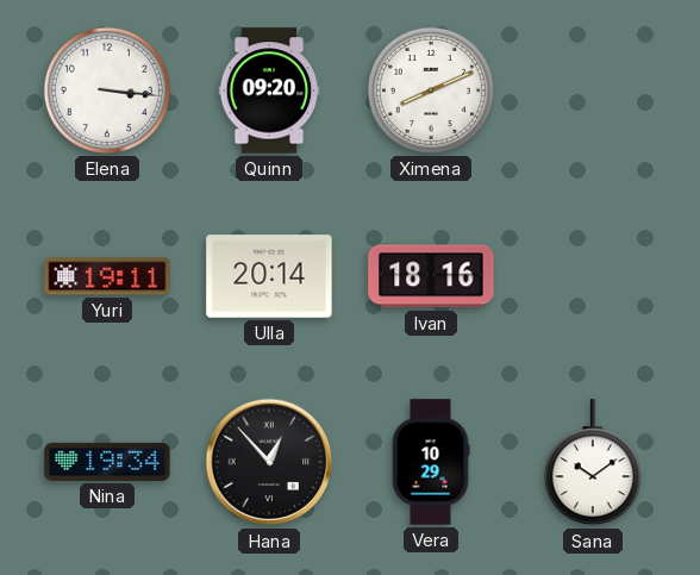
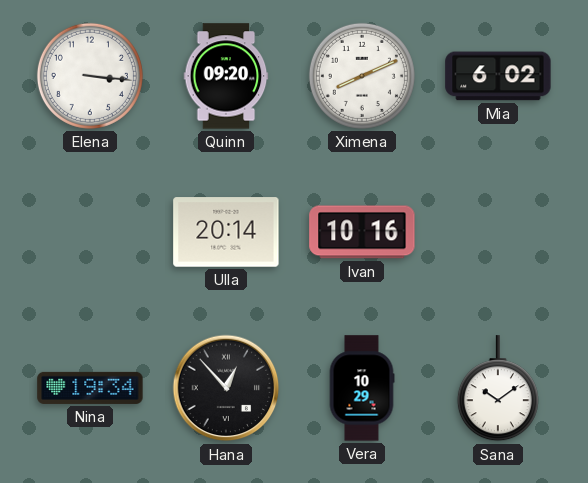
Mia: none -> 6:02 (498, 76)
Yuri: 19:11 -> none (107, 276)
Ivan: 18:16 -> 10:16 (362, 232)
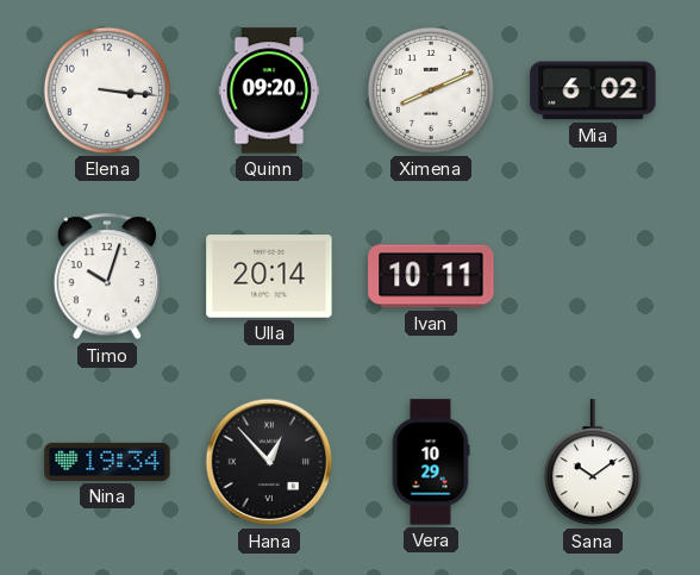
Timo: none -> 10:03 (107, 277)
Ivan: 10:16 -> 10:11 (431, 276)
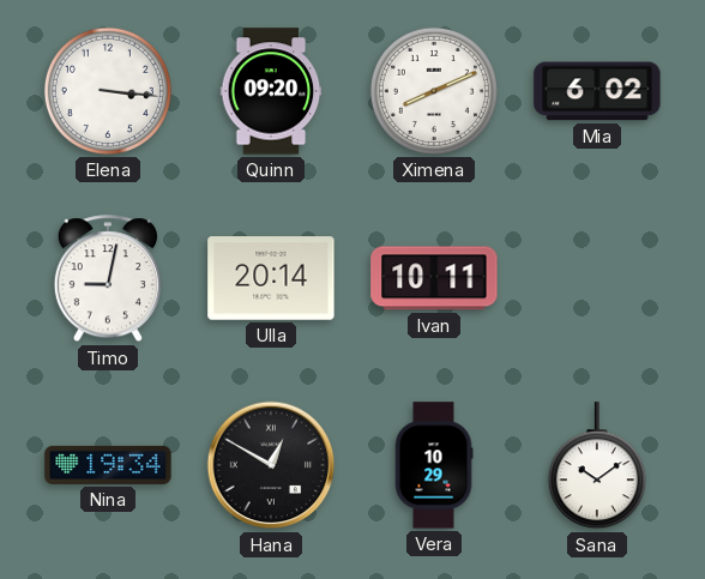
Timo: 10:03 -> 9:02 (108, 279)
Hana: 12:53 -> 12:50 (271, 465)
